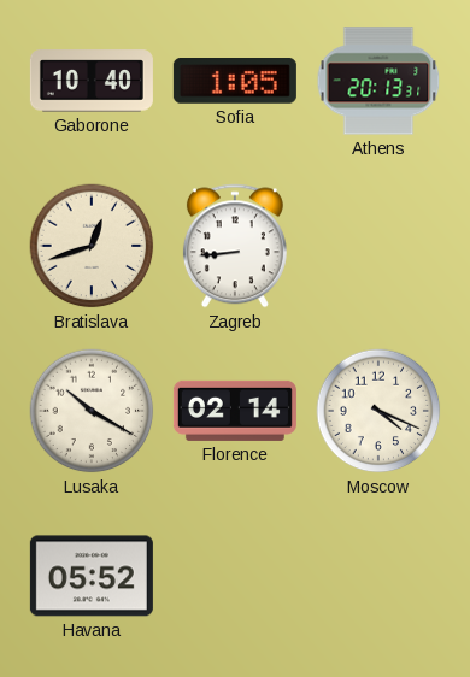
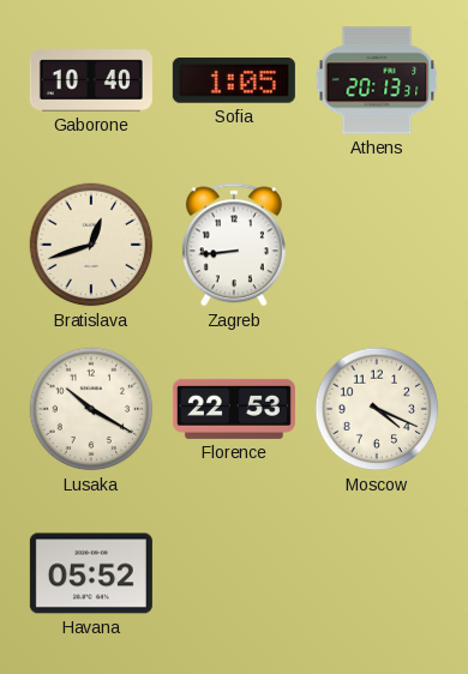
Florence: 02:14 -> 22:53 (234, 409)
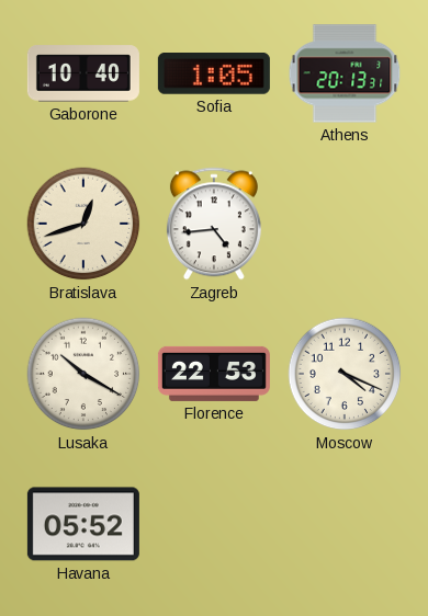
Zagreb: 8:44 -> 4:44 (214, 224)
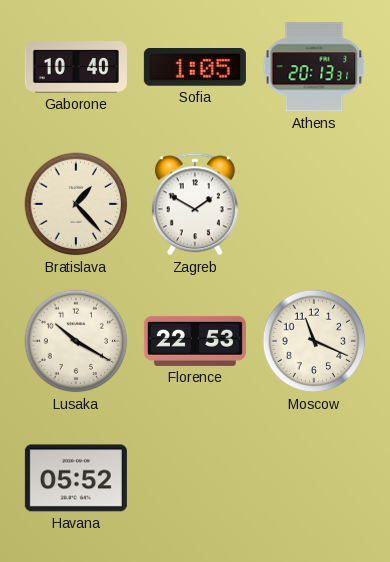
Bratislava: 12:42 -> 1:23 (76, 204)
Zagreb: 4:44 -> 1:50 (195, 204)
Moscow: 4:19 -> 11:19 (314, 341)
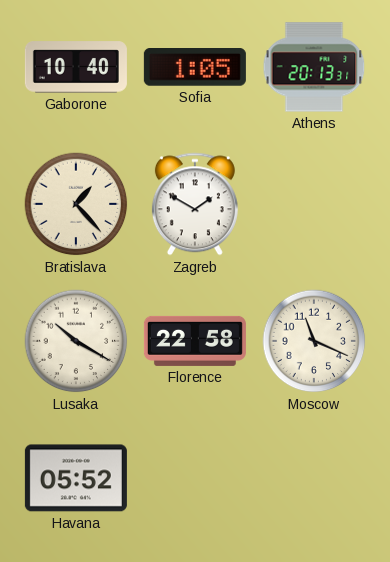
Florence: 22:53 -> 22:58 (195, 341)
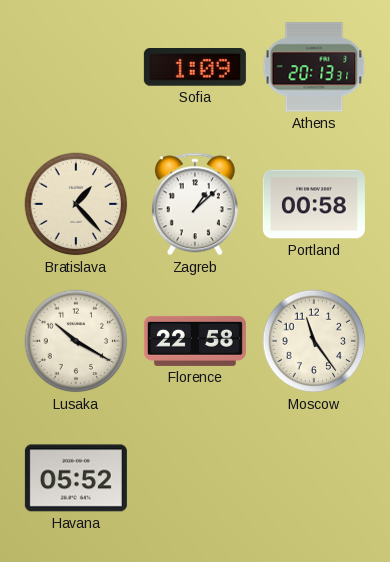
Gaborone: 10:40 -> none (76, 67)
Sofia: 1:05 -> 1:09 (195, 67)
Zagreb: 1:50 -> 1:08 (195, 204)
Portland: none -> 00:58 (314, 204)
Moscow: 11:19 -> 11:24 (314, 341)
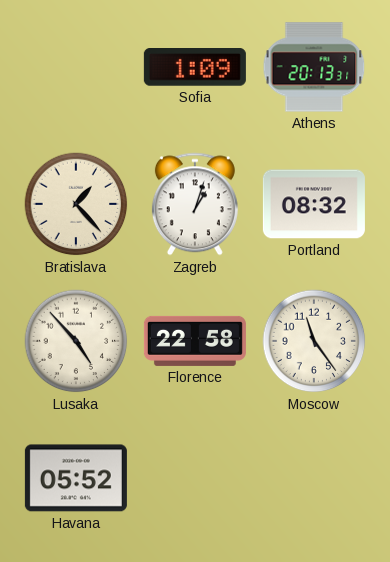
Zagreb: 1:08 -> 1:03 (195, 204)
Portland: 00:58 -> 08:32 (314, 204)
Lusaka: 10:20 -> 4:53 (76, 341)
